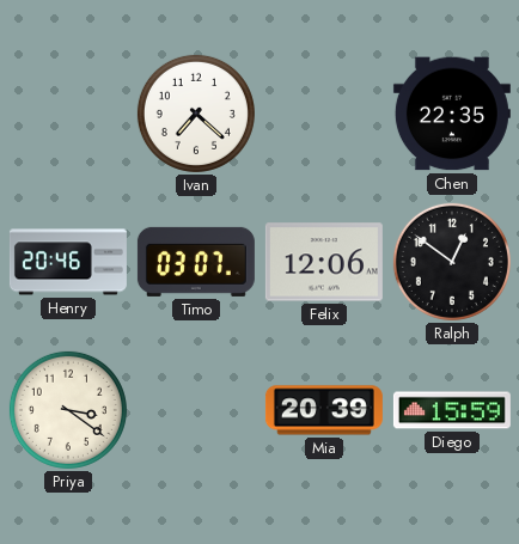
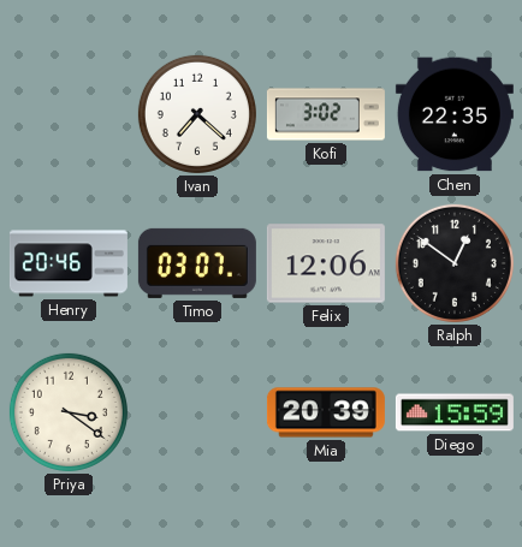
Kofi: none -> 3:02 (326, 114)
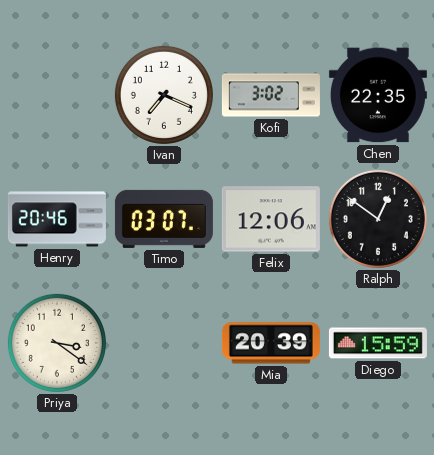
Ivan: 7:22 -> 7:19 (164, 95)
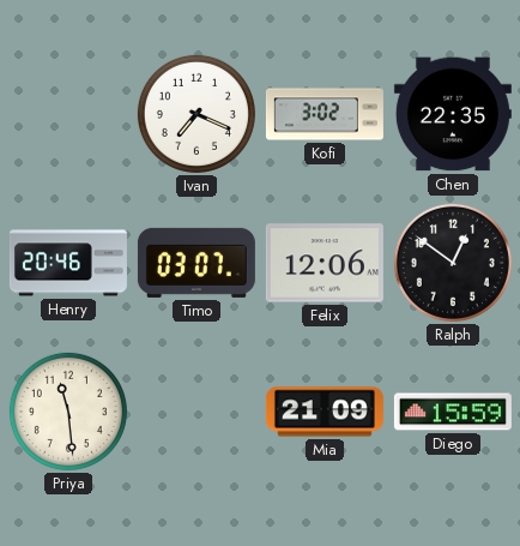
Priya: 3:21 -> 11:29 (68, 412)
Mia: 20:39 -> 21:09 (325, 412)
